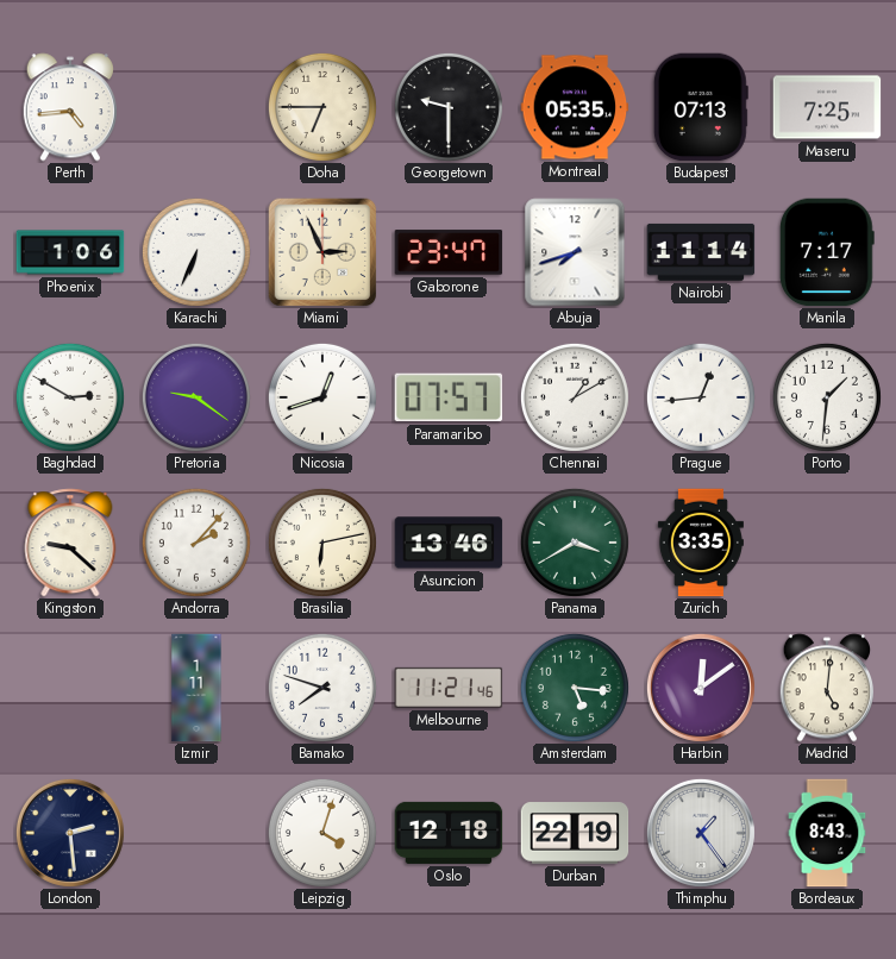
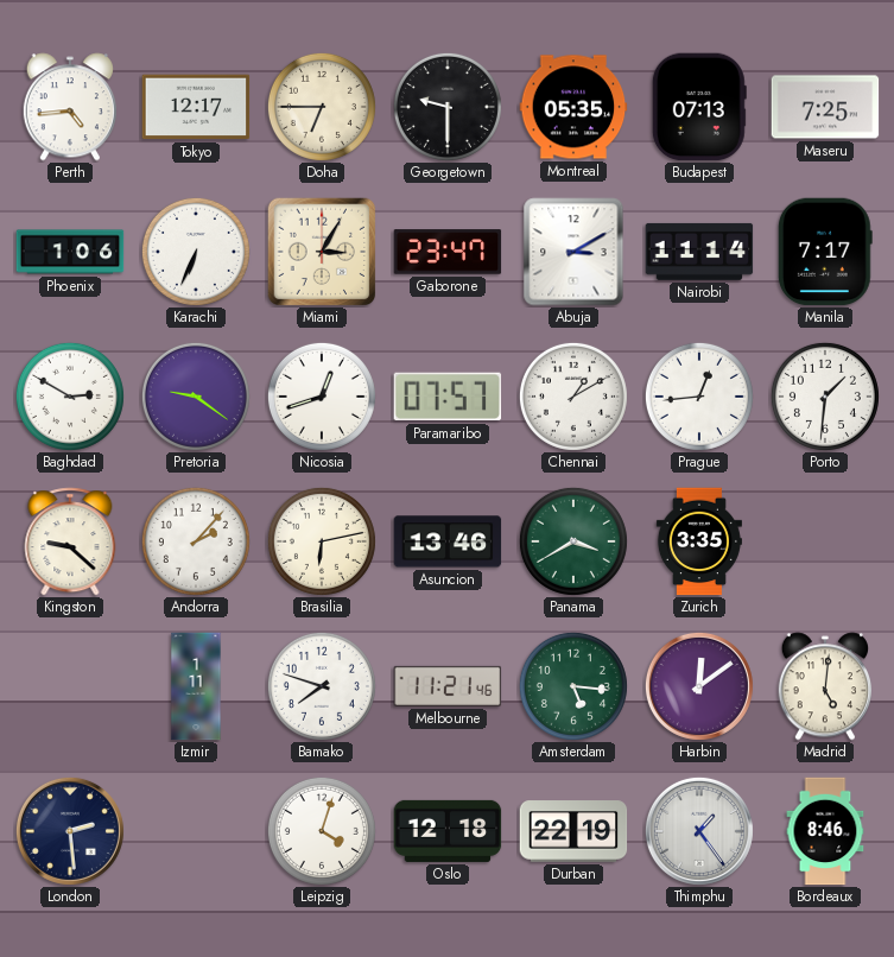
Tokyo: none -> 12:17 (196, 107)
Miami: 2:56 -> 3:05 (322, 252)
Abuja: 7:42 -> 3:10 (573, 252)
Bordeaux: 8:43 -> 8:46 (825, 831)
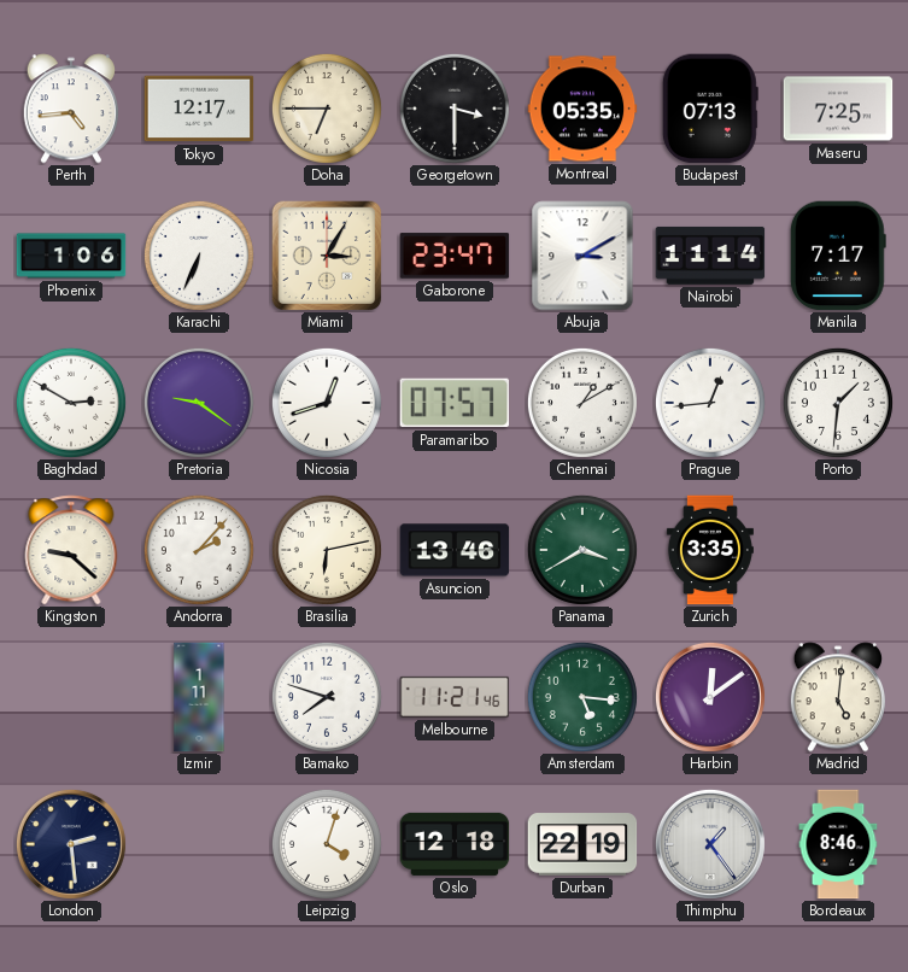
Georgetown: 9:30 -> 3:30 (455, 109)
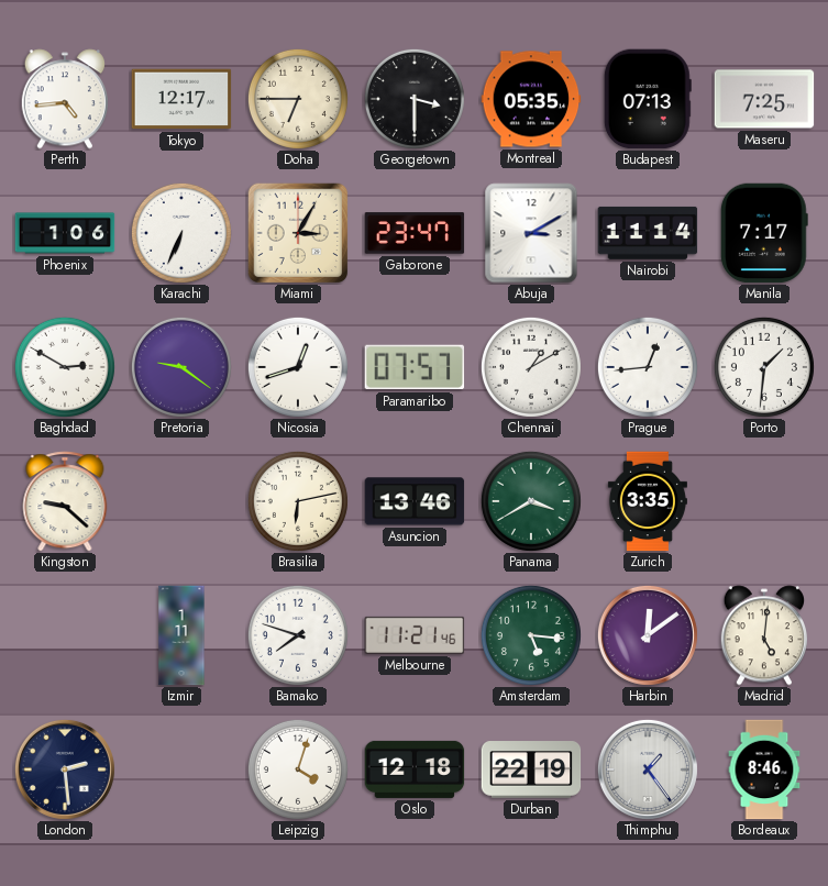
Andorra: 2:07 -> none (199, 550)
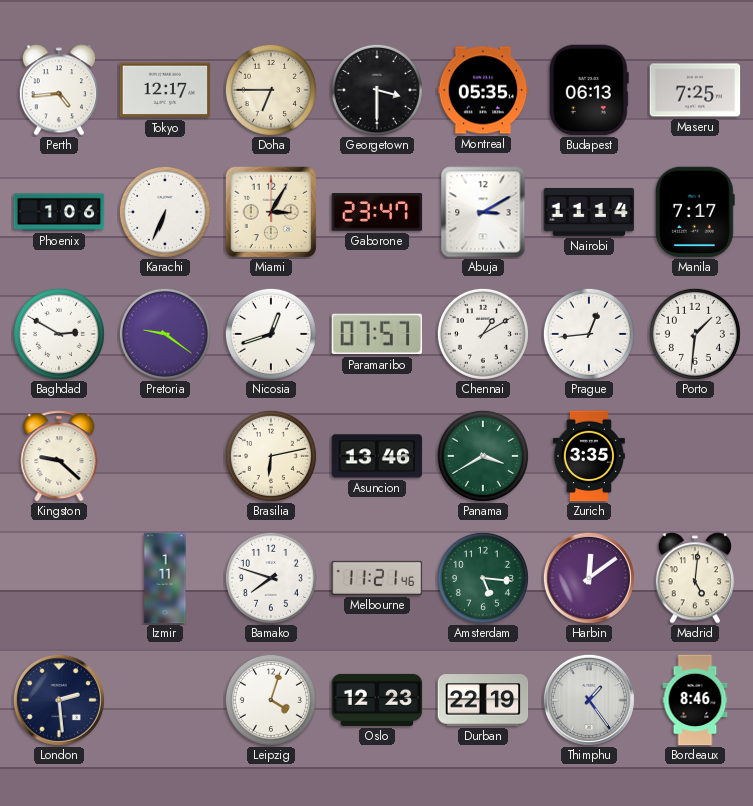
Budapest: 07:13 -> 06:13 (589, 90)
Oslo: 12:18 -> 12:23 (377, 700)
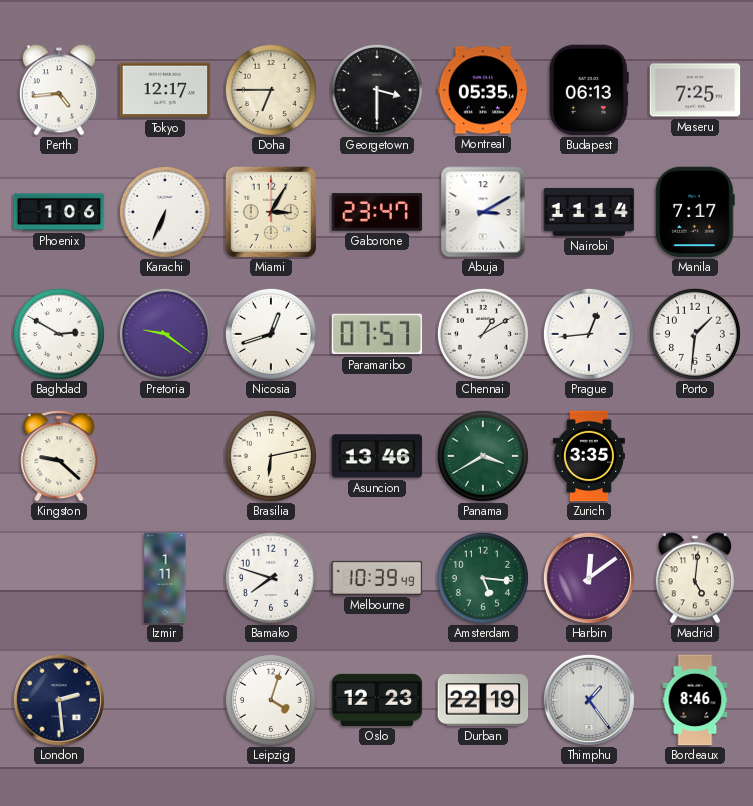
Melbourne: 11:21 -> 10:39 (377, 578)
